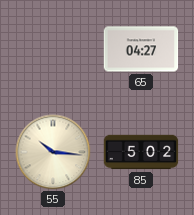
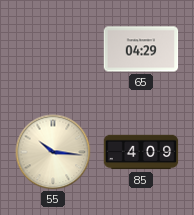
65: 04:27 -> 04:29 (141, 49)
85: 5:02 -> 4:09 (141, 152)
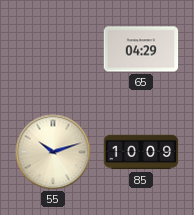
55: 10:16 -> 10:12 (53, 152)
85: 4:09 -> 10:09 (141, 152)
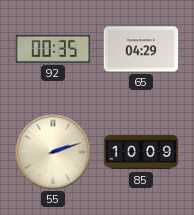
92: none -> 00:35 (53, 49)
55: 10:12 -> 2:12 (53, 152)
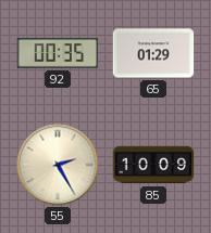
65: 04:29 -> 01:29 (153, 53)
55: 2:12 -> 2:25 (58, 165)
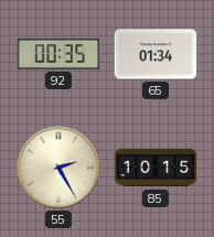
65: 01:29 -> 01:34 (156, 54)
85: 10:09 -> 10:15 (156, 168)
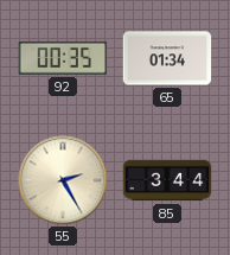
85: 10:15 -> 3:44 (167, 180)
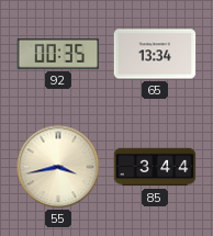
65: 01:34 -> 13:34 (155, 54)
55: 2:25 -> 3:43 (58, 167)
